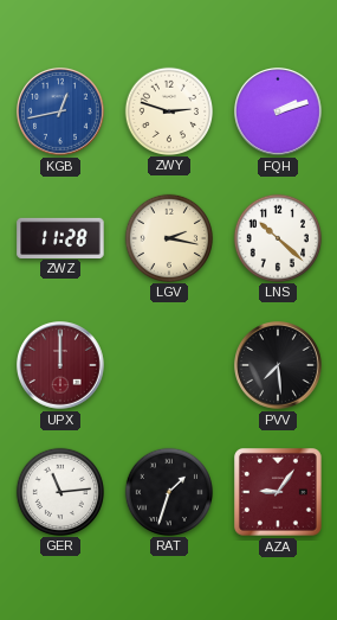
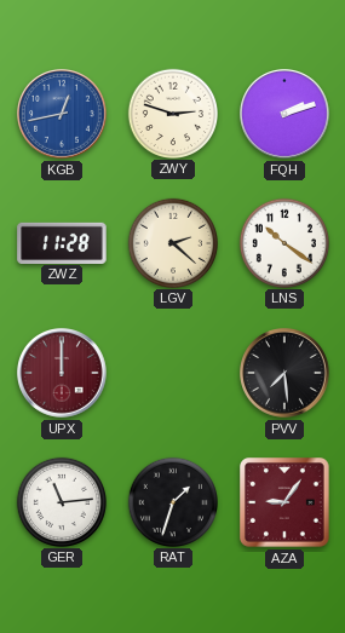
LGV: 2:17 -> 2:22 (172, 242)
LNS: 10:22 -> 10:21 (283, 242)
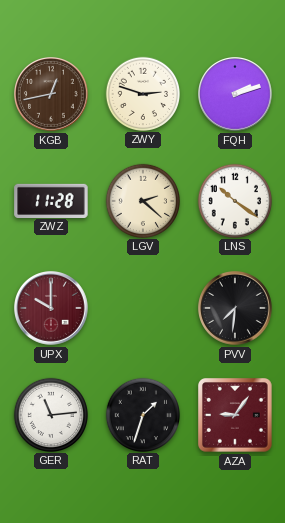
KGB dial: blue -> brown (52, 95)
UPX: 12:00 -> 10:00 (52, 309)
PVV: 7:29 -> 7:31 (236, 309)
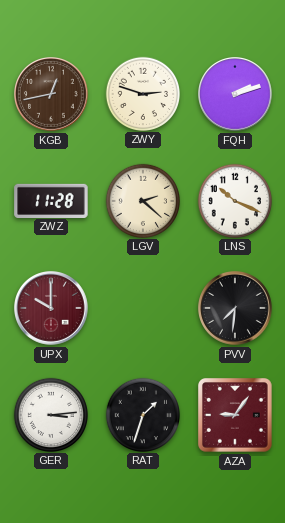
LNS: 10:21 -> 10:19 (234, 200)
GER: 11:14 -> 3:14 (50, 414)
